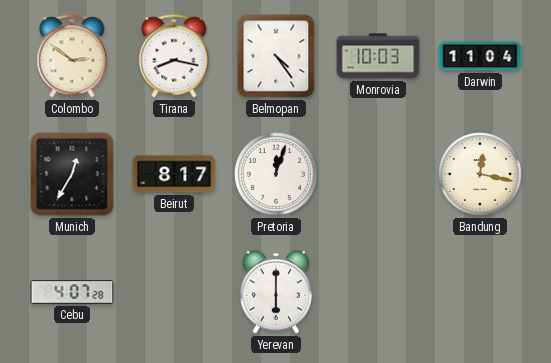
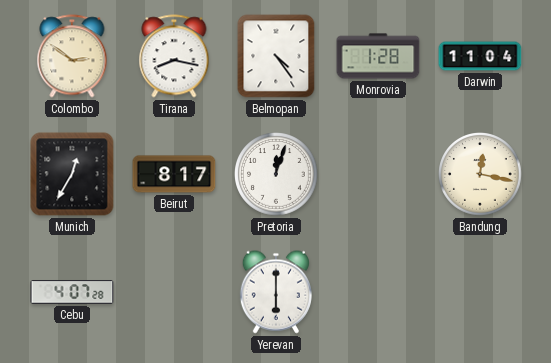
Monrovia: 10:03 -> 1:28 (378, 56)
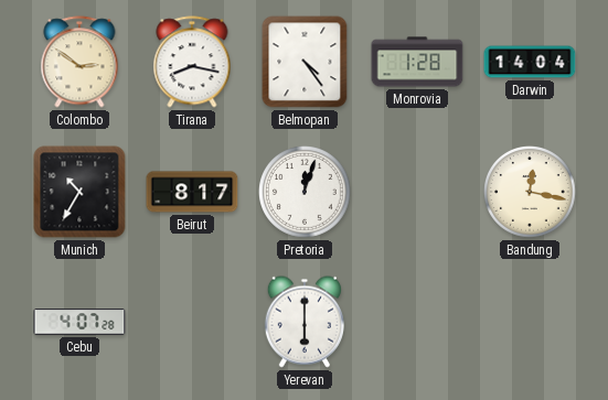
Darwin: 11:04 -> 14:04 (530, 62)
Munich: 12:35 -> 10:35 (79, 192)
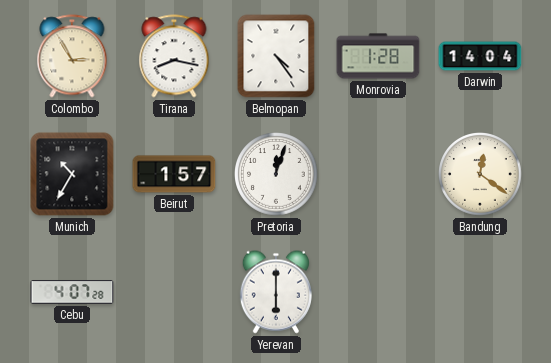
Colombo: 2:51 -> 2:55 (72, 56)
Beirut: 8:17 -> 1:57 (174, 174)
Bandung: 12:17 -> 12:21 (481, 175)
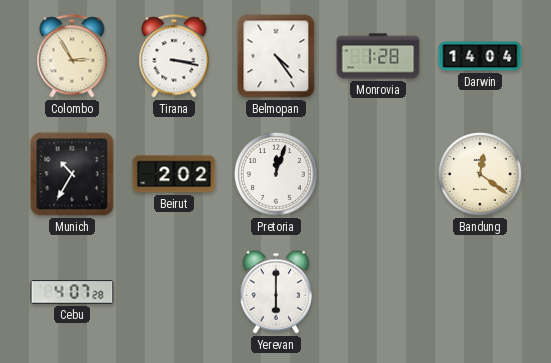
Tirana: 8:17 -> 3:17 (174, 56)
Beirut: 1:57 -> 2:02 (174, 174)
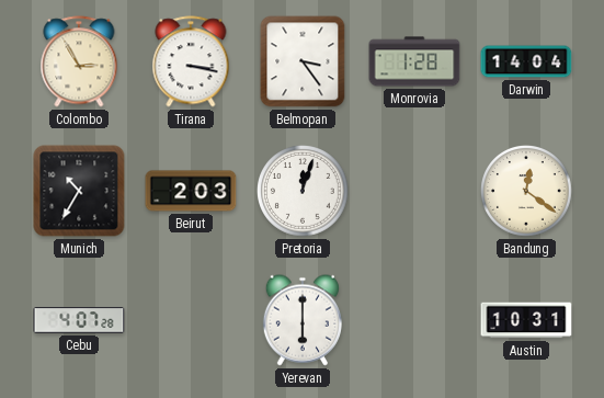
Belmopan: 4:24 -> 3:24 (303, 61)
Beirut: 2:02 -> 2:03 (191, 191)
Austin: none -> 10:31 (526, 320)
